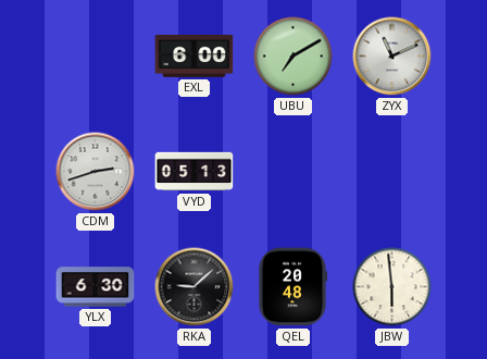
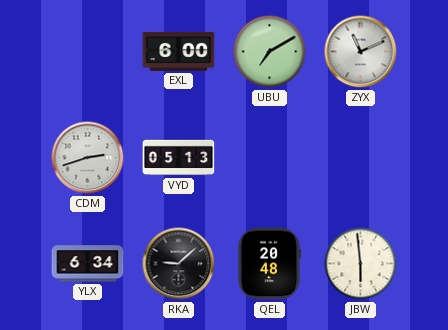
YLX: 6:30 -> 6:34 (88, 264)
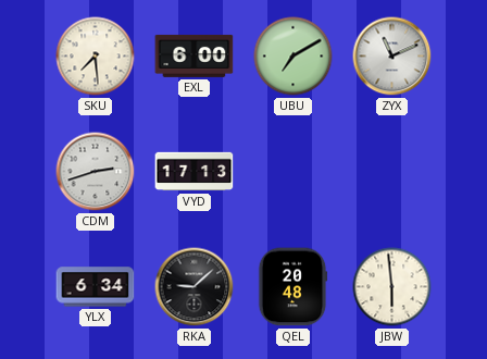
SKU: none -> 7:29 (96, 57)
VYD: 05:13 -> 17:13 (195, 172)
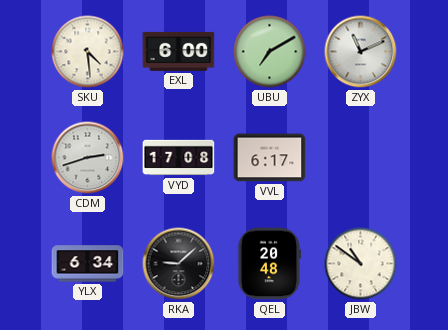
SKU: 7:29 -> 4:29 (88, 52)
VYD: 17:13 -> 17:08 (179, 158)
VVL: none -> 6:17 (270, 158)
JBW: 5:59 -> 10:51 (361, 264)
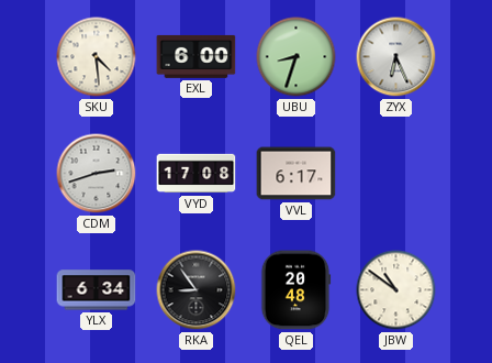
UBU: 7:10 -> 8:33 (297, 57)
ZYX: 11:11 -> 6:26 (396, 57)
RKA: 9:08 -> 8:54 (197, 290)
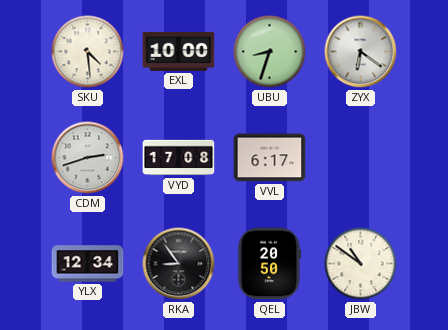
EXL: 6:00 -> 10:00 (179, 51)
ZYX: 6:26 -> 6:21 (361, 52)
YLX: 6:34 -> 12:34 (88, 264)
QEL: 20:48 -> 20:50 (269, 264)
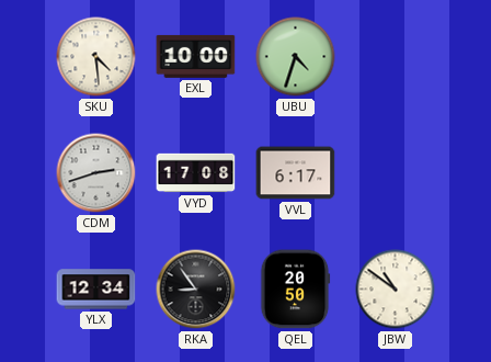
UBU: 8:33 -> 4:33 (296, 57)
ZYX: 6:21 -> none (361, 52)
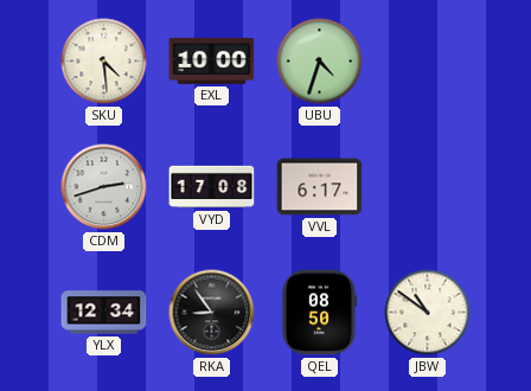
QEL: 20:50 -> 08:50 (319, 313)
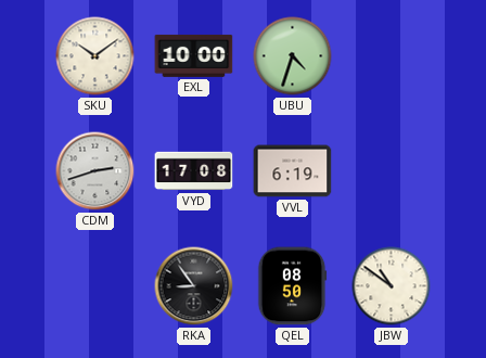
SKU: 4:29 -> 10:09 (95, 56)
VVL: 6:17 -> 6:19 (293, 171)
YLX: 12:34 -> none (104, 313)
